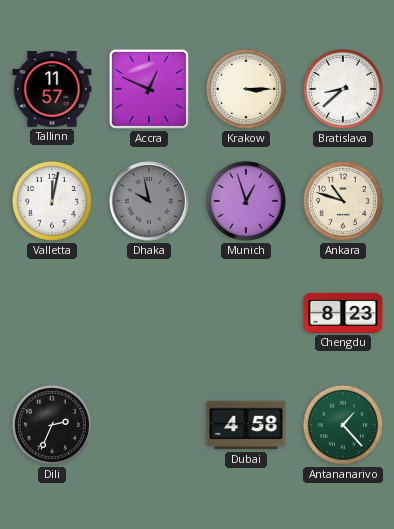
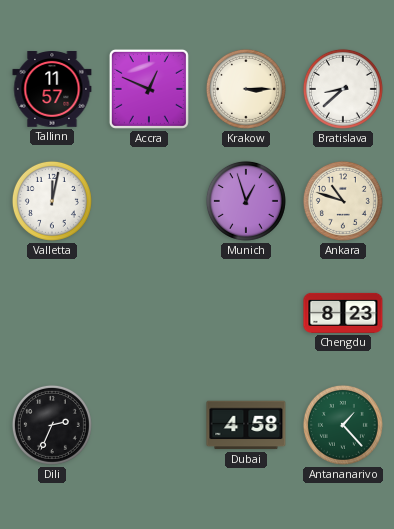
Dhaka: 9:58 -> none (149, 201)
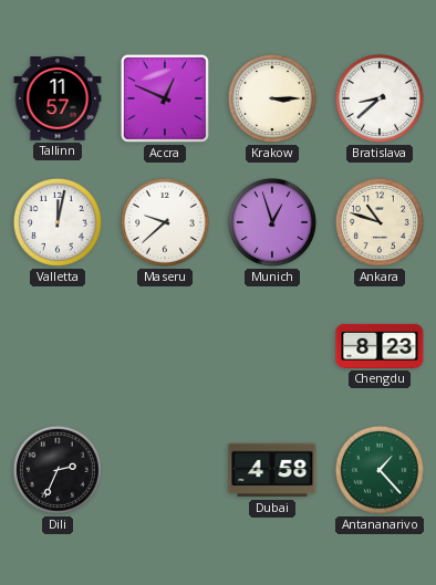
Maseru: none -> 9:38 (165, 222)
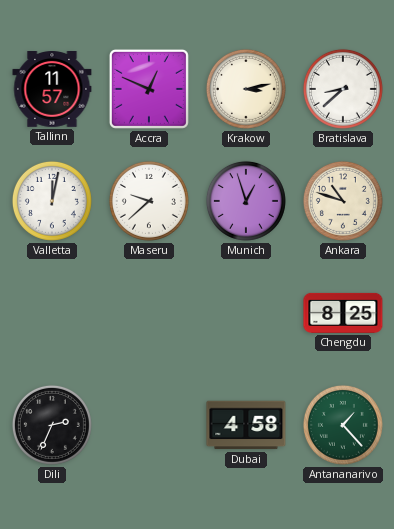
Krakow: 3:15 -> 3:13 (246, 89)
Chengdu: 8:23 -> 8:25 (343, 313)
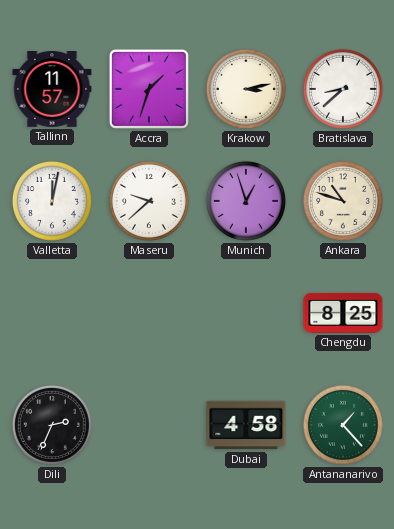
Accra: 12:49 -> 1:33 (149, 89)
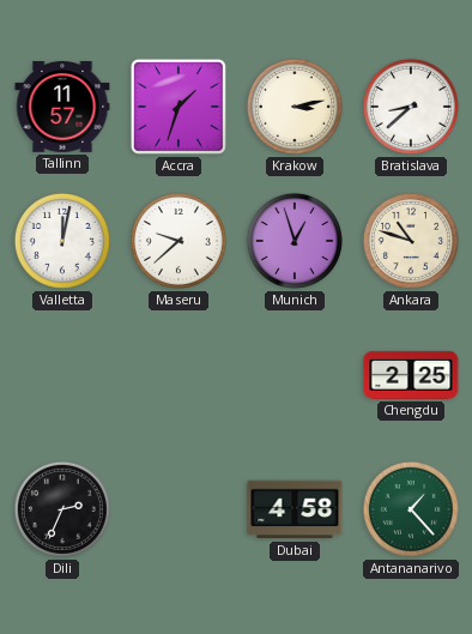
Chengdu: 8:25 -> 2:25 (411, 375)
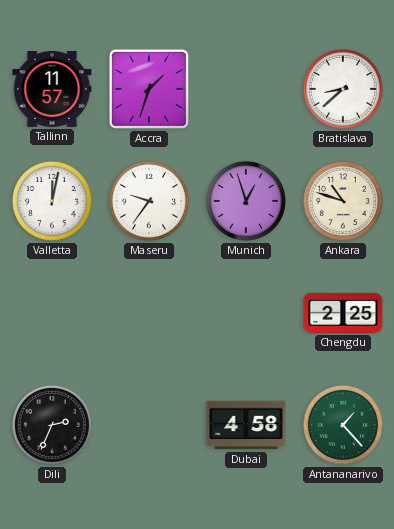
Krakow: 3:13 -> none (295, 107)
Maseru: 9:38 -> 9:36 (149, 201)
